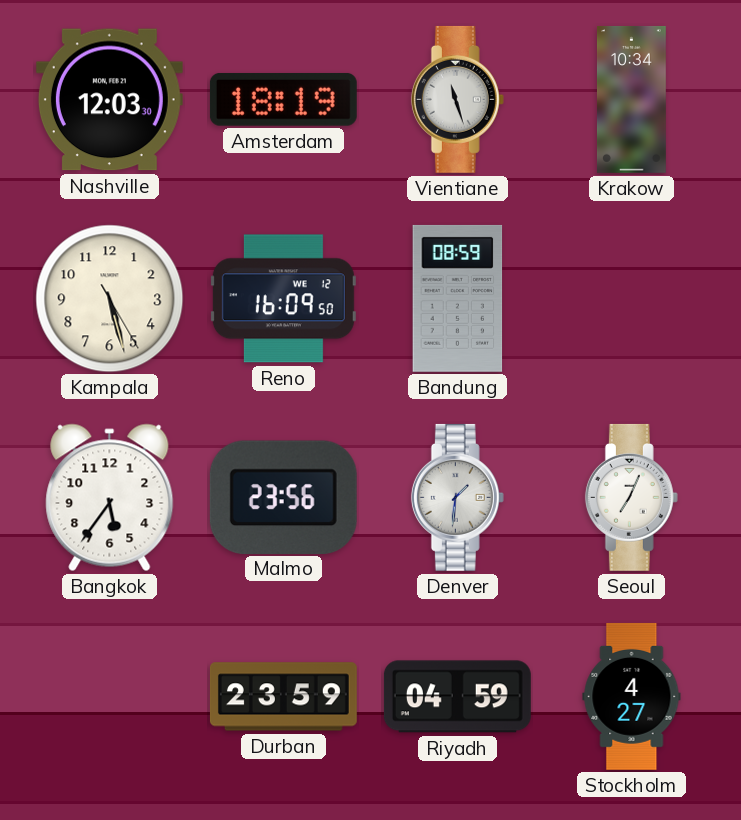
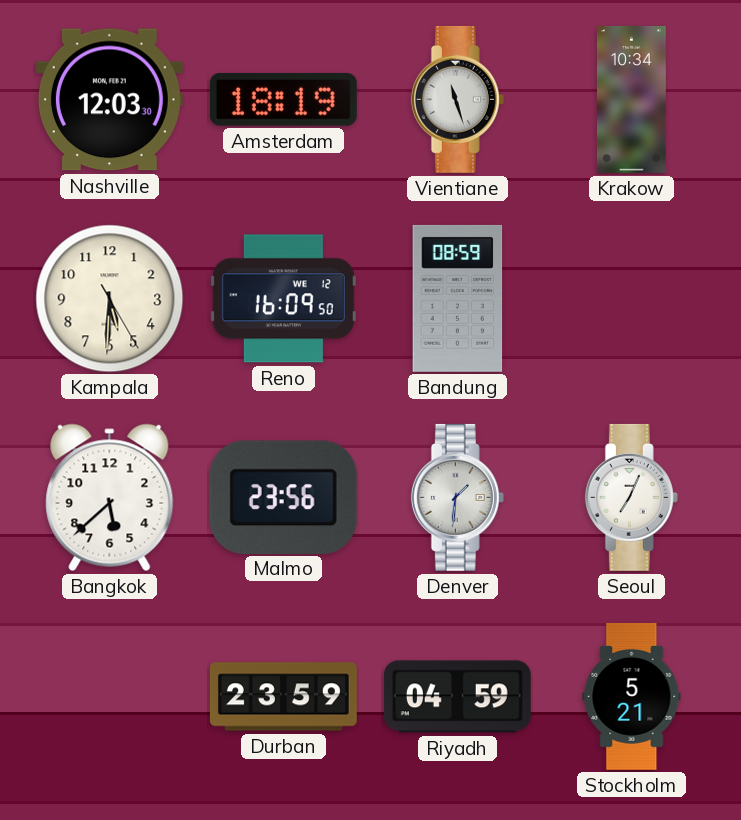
Kampala: 5:27 -> 5:30 (110, 299)
Bangkok: 5:36 -> 5:38 (110, 498)
Stockholm: 4:27 -> 5:21 (632, 696)
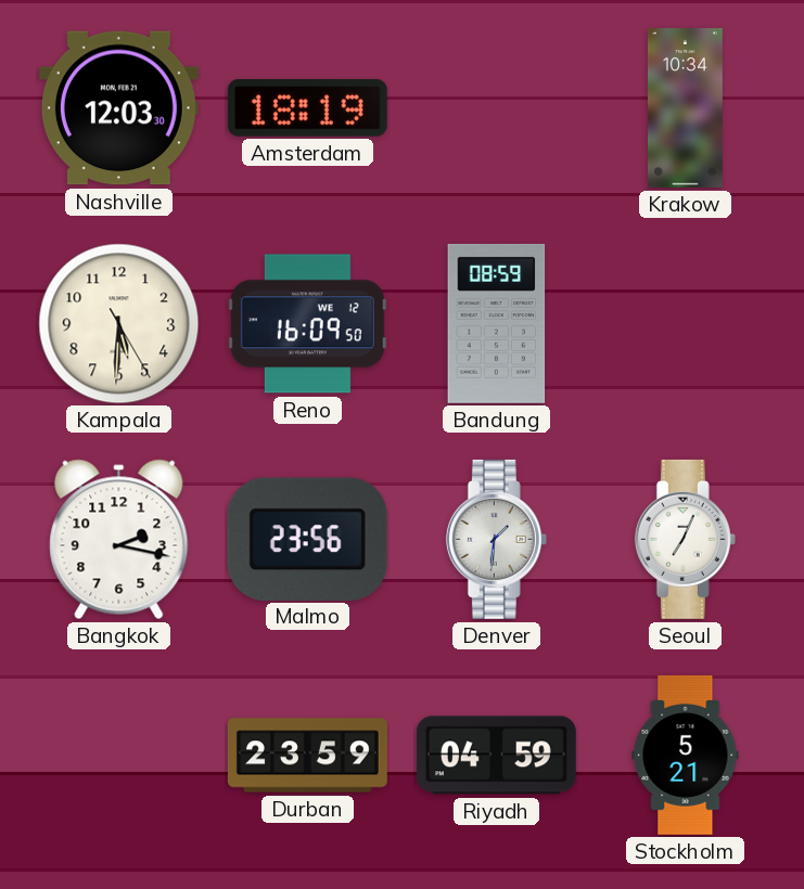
Vientiane: 11:27 -> none (457, 99)
Bangkok: 5:38 -> 2:17 (119, 540)
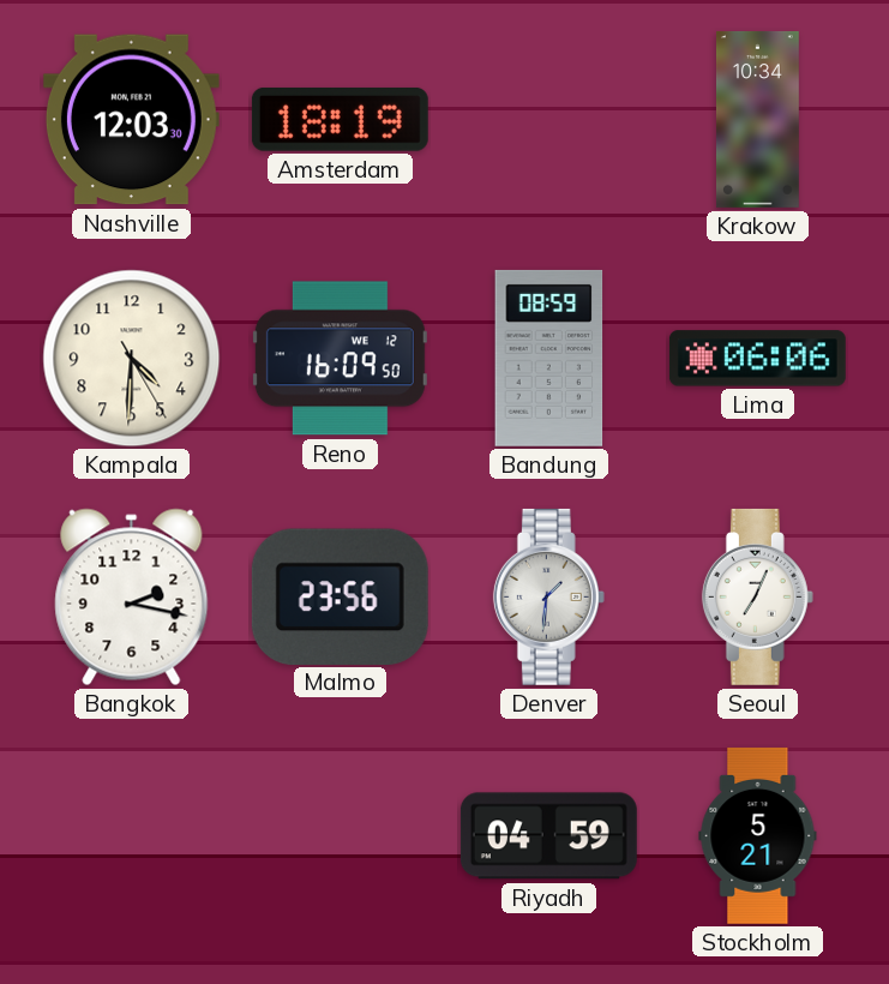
Kampala: 5:30 -> 4:30 (132, 359)
Lima: none -> 06:06 (757, 359)
Durban: 23:59 -> none (307, 756)
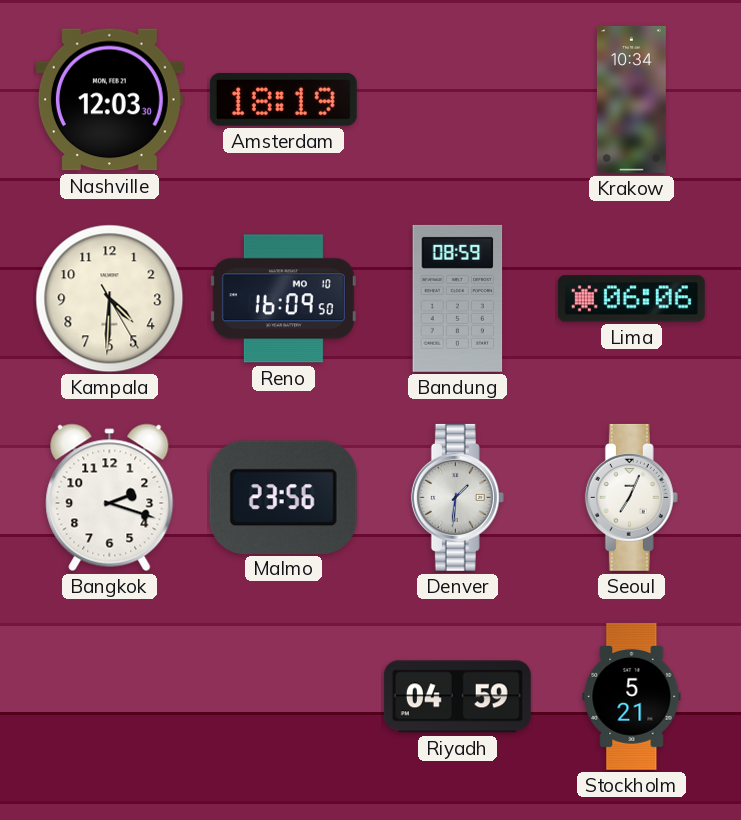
Reno date: WE 12 -> MO 10 (283, 299)
Bangkok: 2:17 -> 2:18 (110, 498)
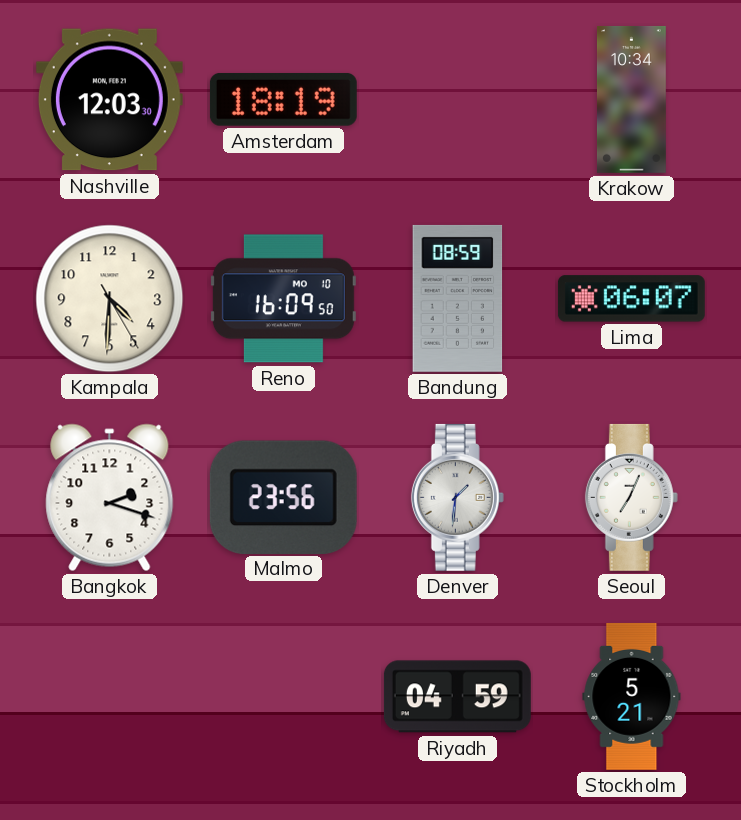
Lima: 06:06 -> 06:07 (631, 299)
